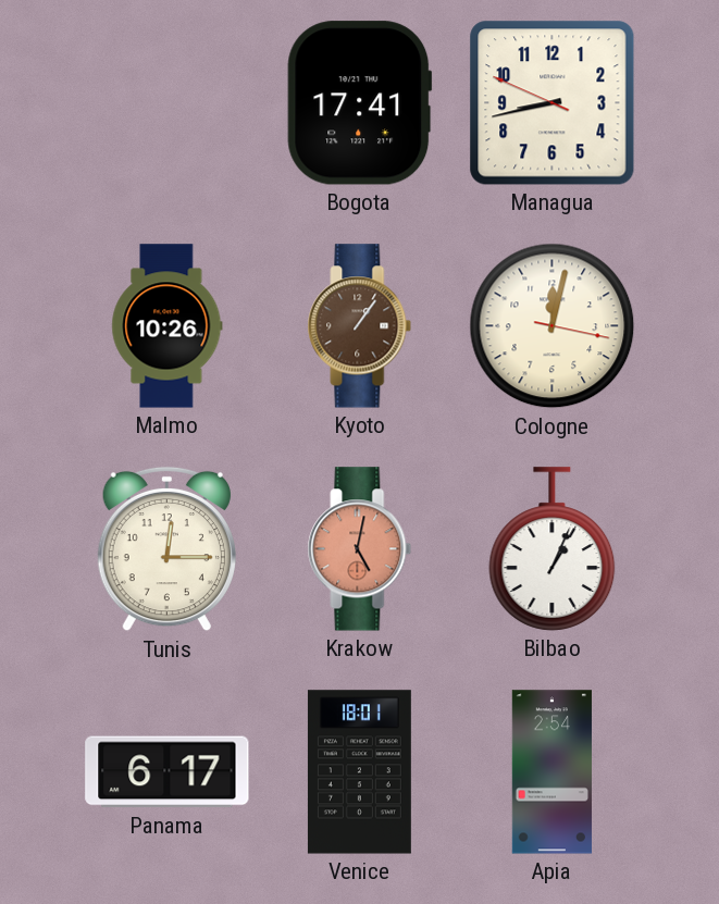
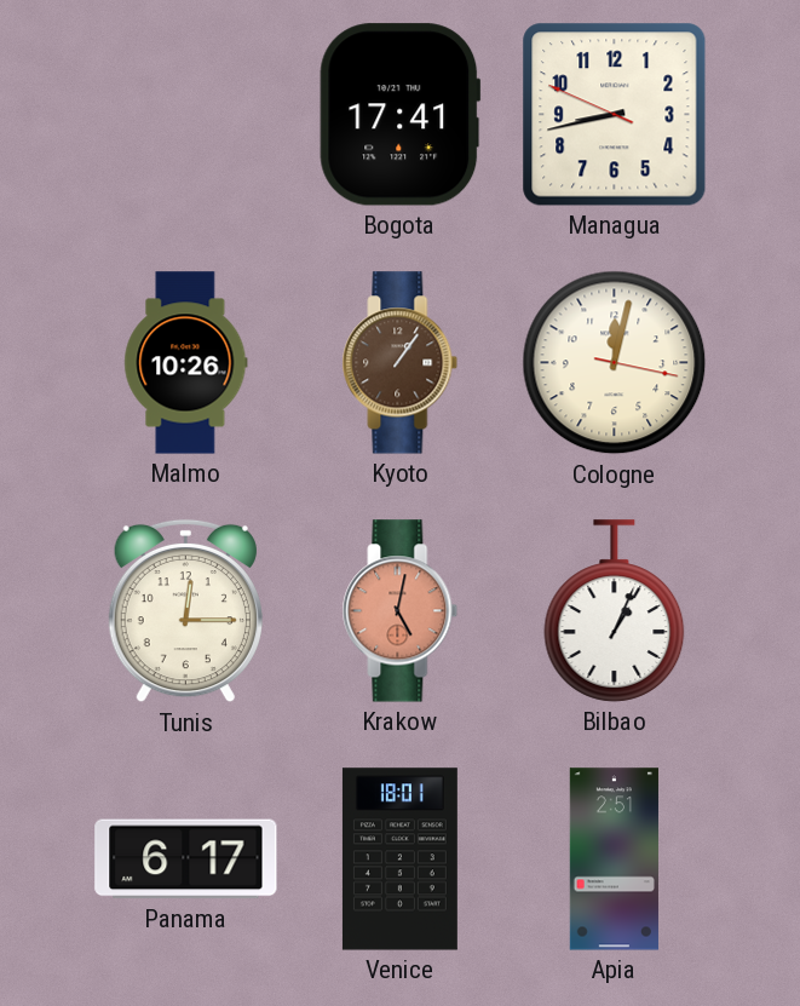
Apia: 2:54 -> 2:51 (614, 860)
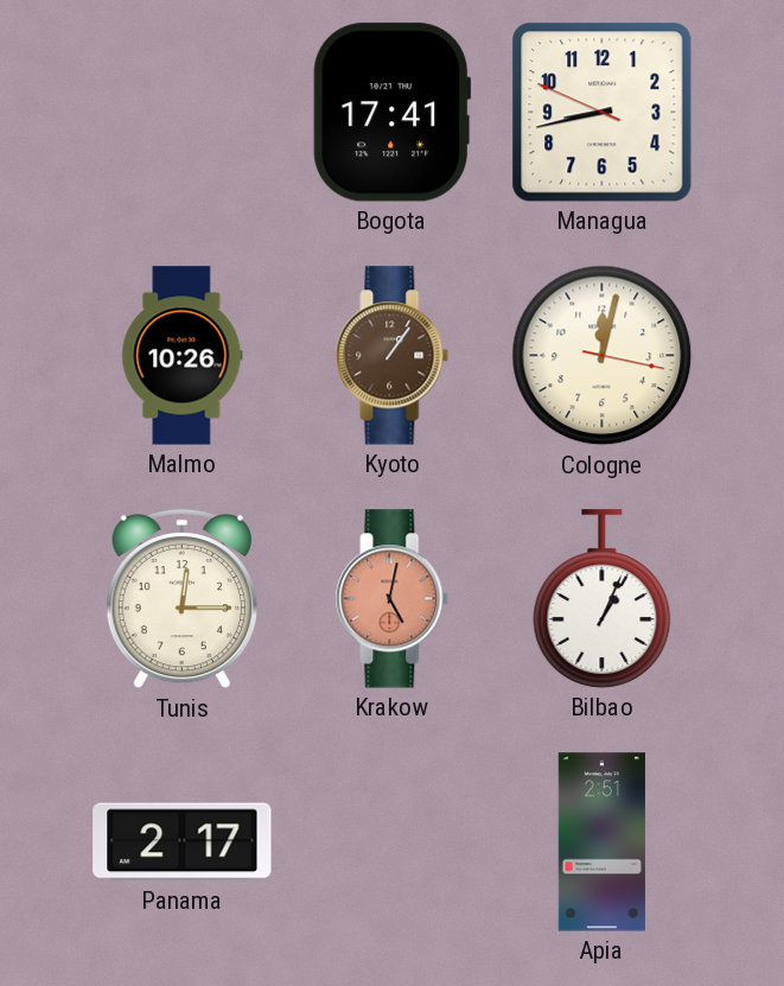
Panama: 6:17 -> 2:17 (183, 842)
Venice: 18:01 -> none (399, 860)
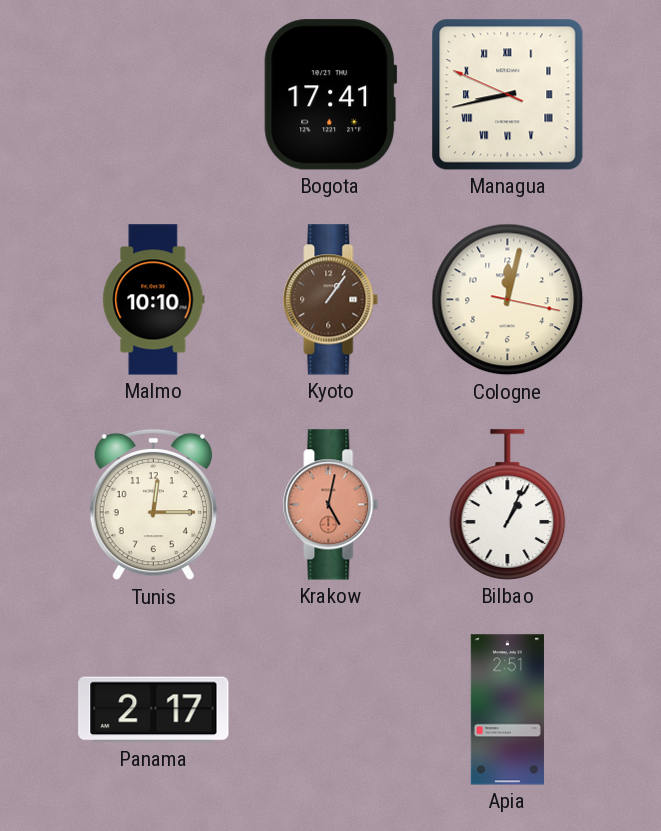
Managua numerals: Arabic -> Roman (508, 95)
Malmo: 10:26 -> 10:10 (154, 300)
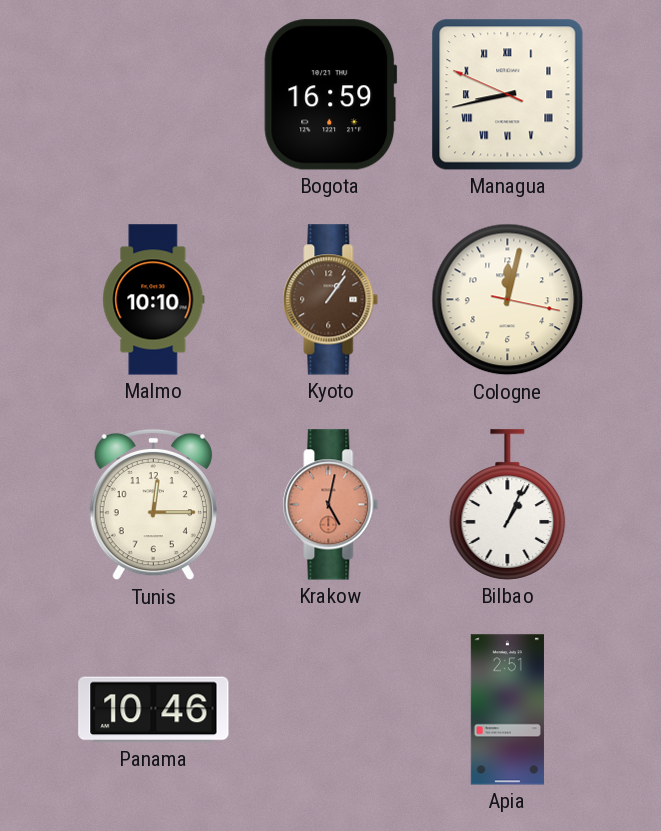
Bogota: 17:41 -> 16:59 (331, 95)
Panama: 2:17 -> 10:46 (154, 710)
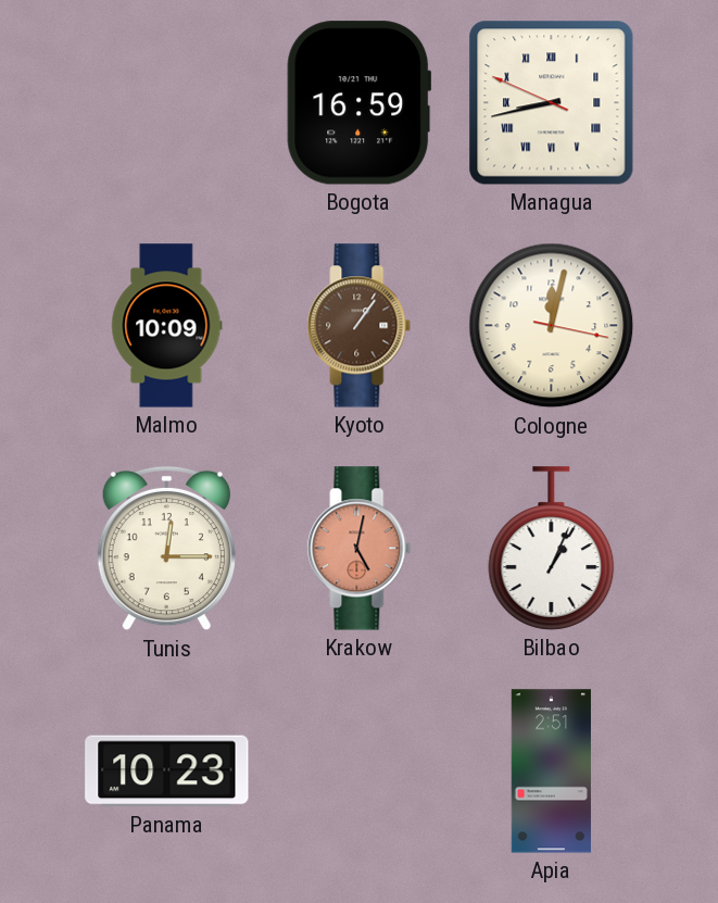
Malmo: 10:10 -> 10:09 (167, 326)
Panama: 10:46 -> 10:23 (167, 772)
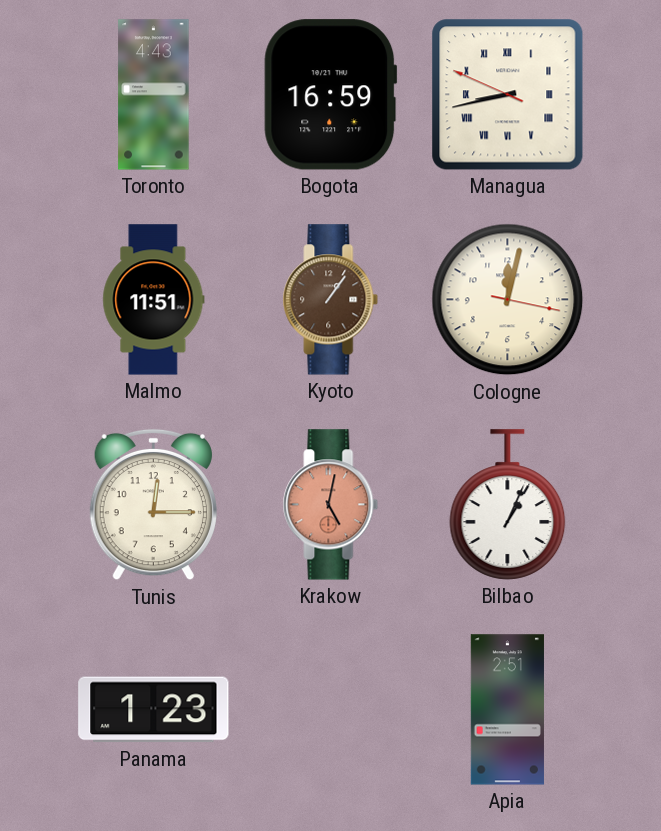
Toronto: none -> 4:43 (154, 95)
Malmo: 10:09 -> 11:51 (154, 300)
Panama: 10:23 -> 1:23 (154, 710)
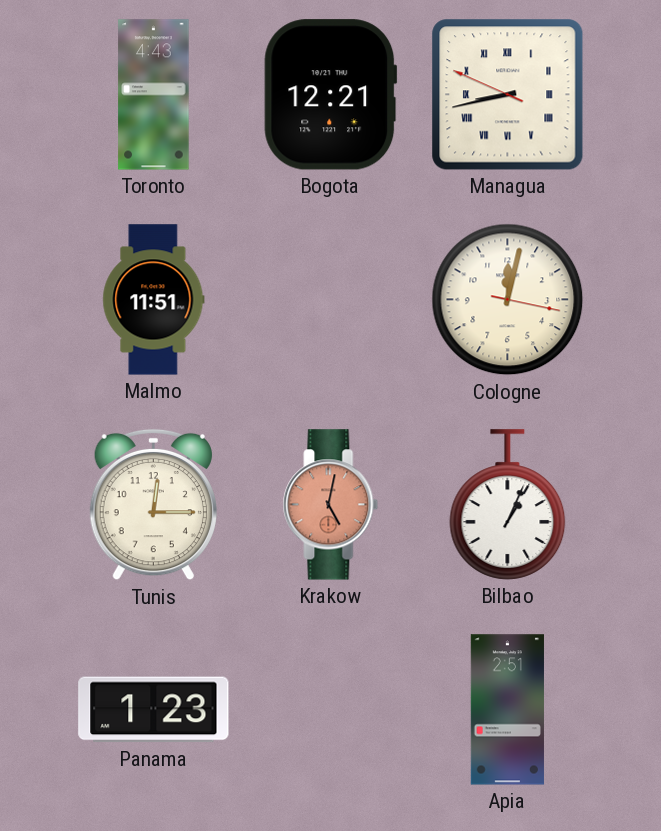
Bogota: 16:59 -> 12:21 (331, 95)
Kyoto: 1:06 -> none (331, 300)
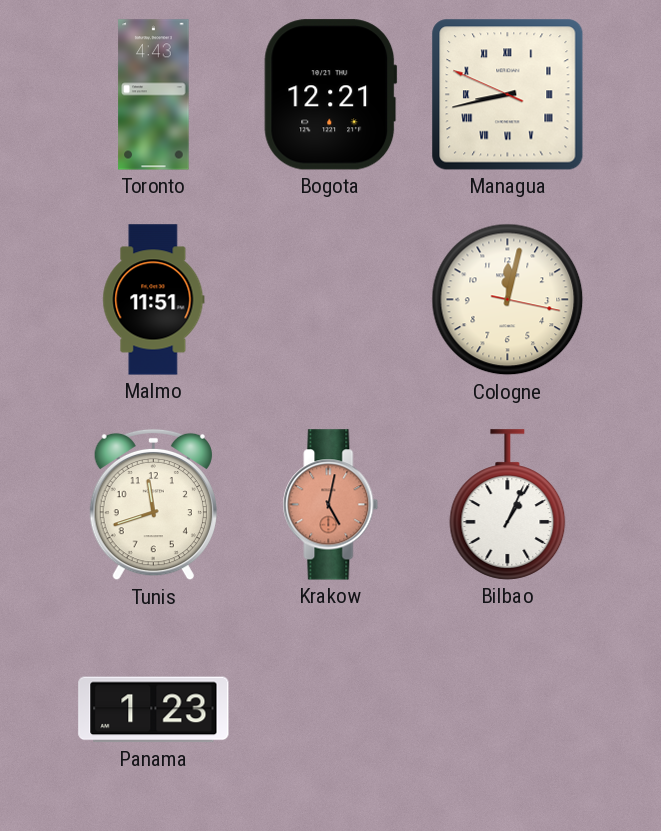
Tunis: 12:15 -> 11:42 (153, 505)
Apia: 2:51 -> none (507, 710)
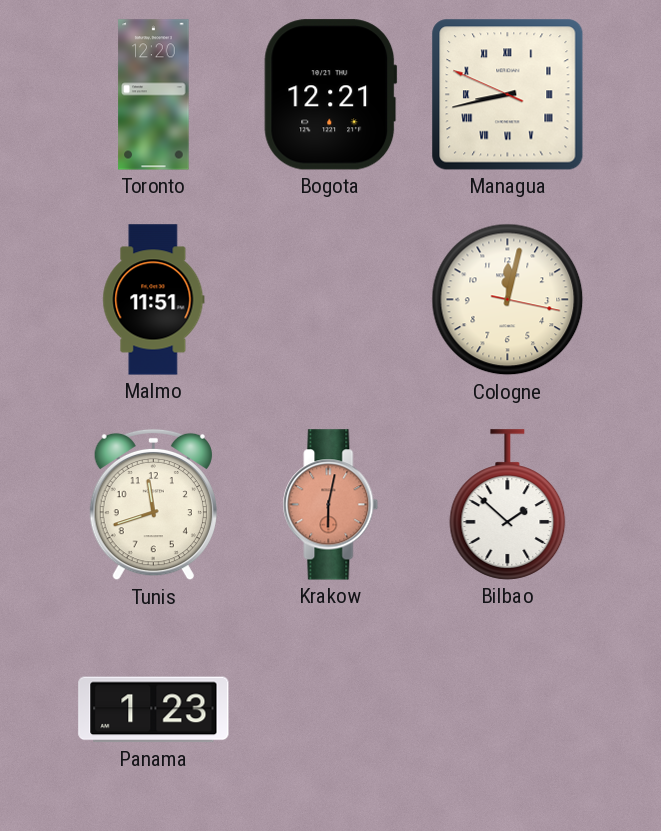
Toronto: 4:43 -> 12:20 (154, 95)
Krakow: 5:02 -> 6:02 (331, 505)
Bilbao: 1:04 -> 1:52 (508, 505)
